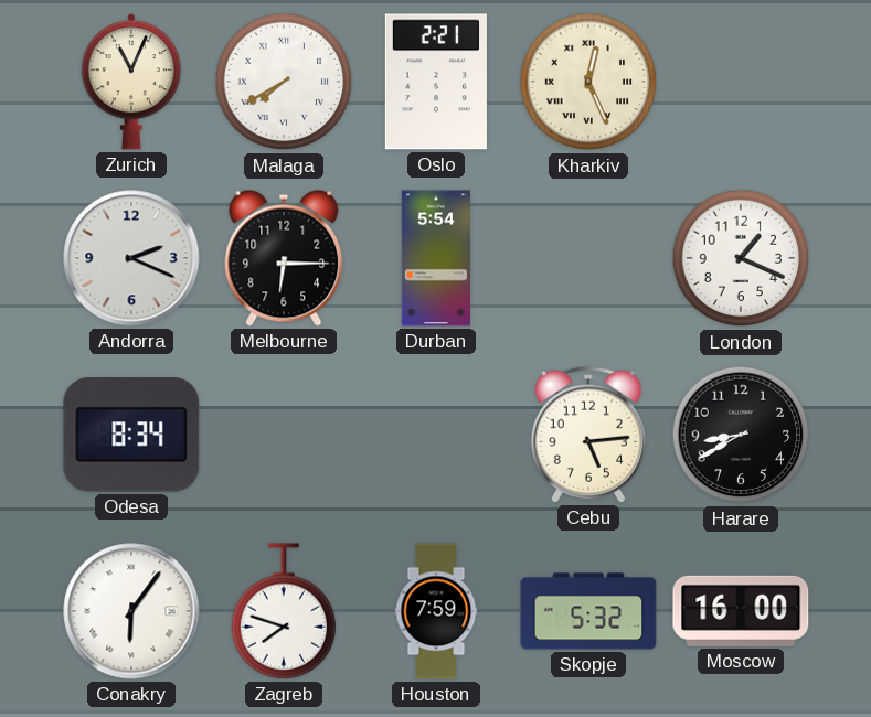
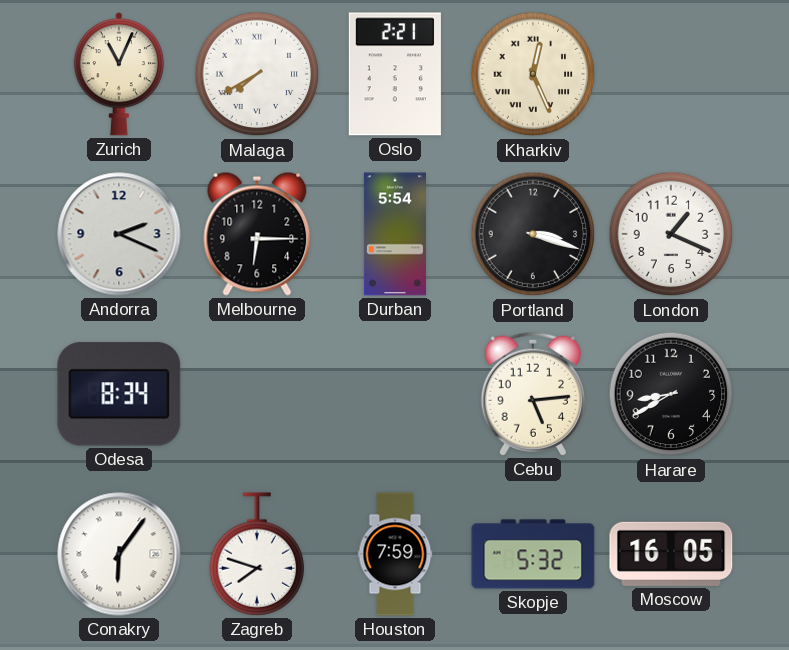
Portland: none -> 3:18 (533, 234)
Moscow: 16:00 -> 16:05 (671, 554)
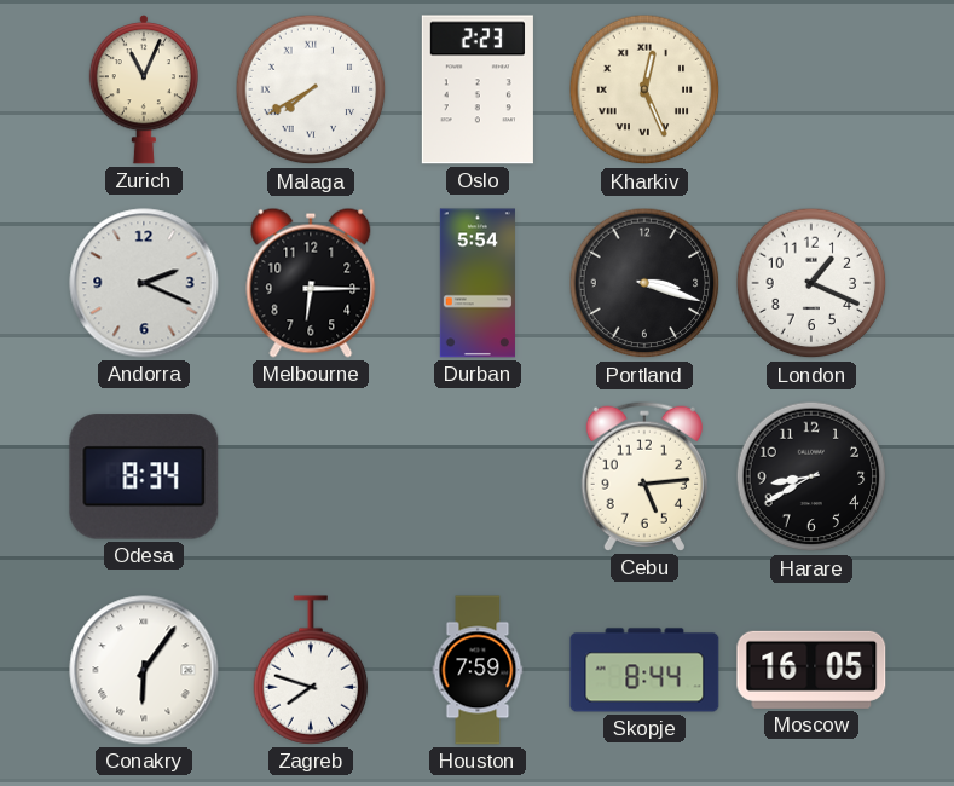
Oslo: 2:21 -> 2:23 (478, 89)
Skopje: 5:32 -> 8:44 (644, 670)
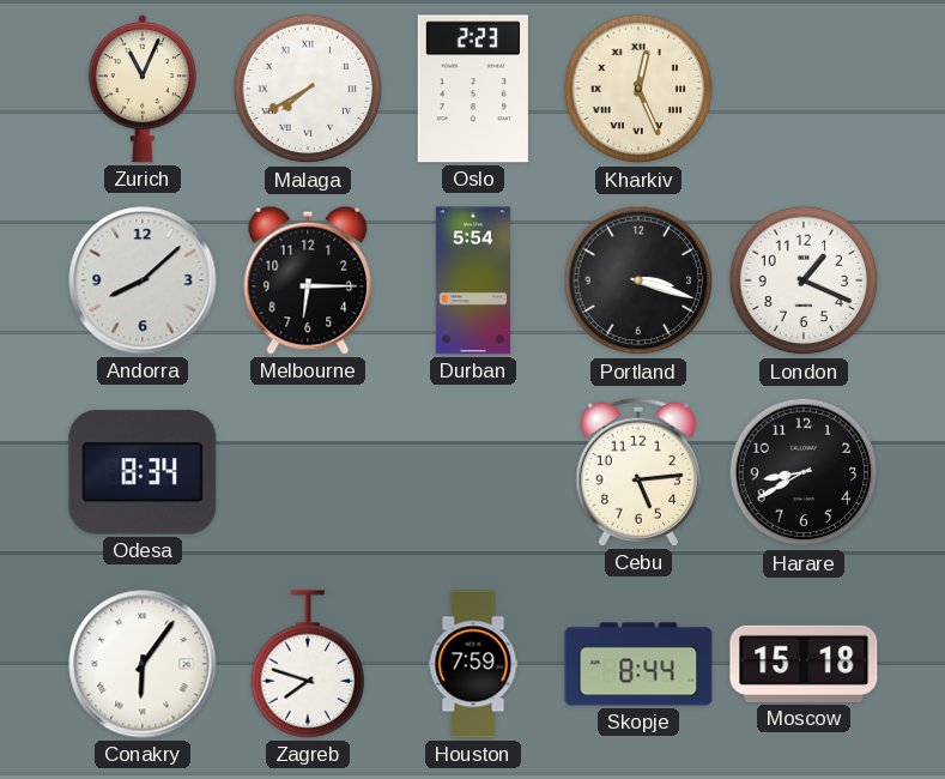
Andorra: 2:19 -> 8:08 (143, 280)
Moscow: 16:05 -> 15:18 (804, 664)
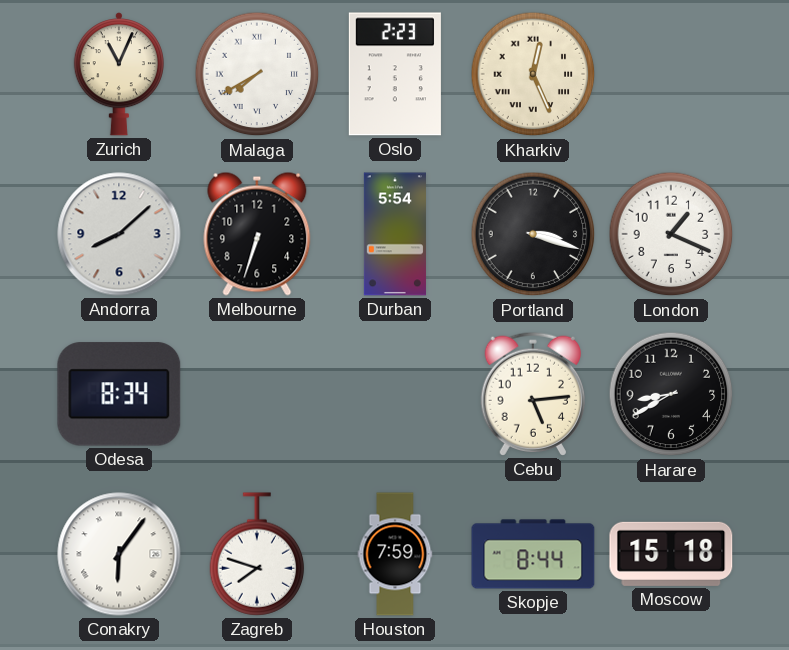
Melbourne: 6:15 -> 6:33 (257, 234)
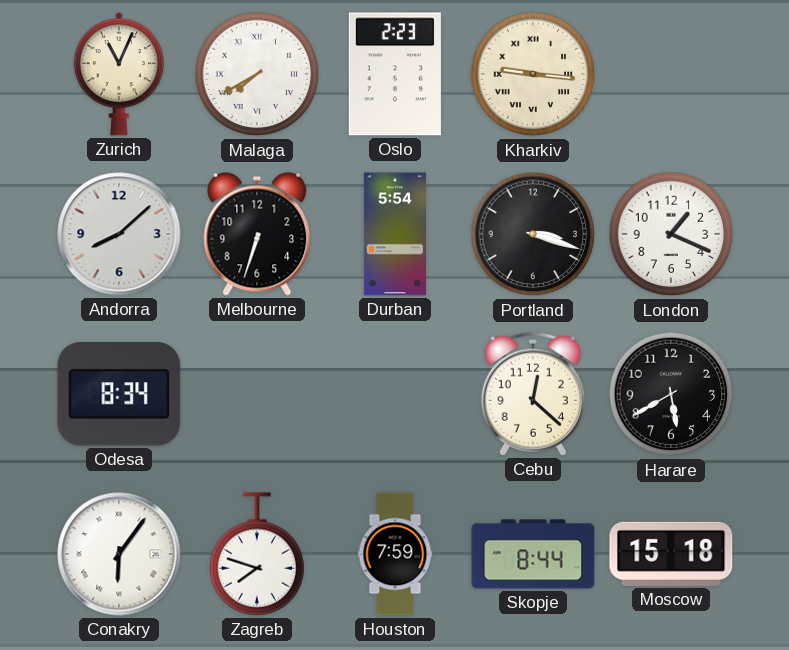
Kharkiv: 12:26 -> 9:16 (533, 74)
Cebu: 5:14 -> 12:22 (532, 394)
Harare: 8:40 -> 5:40 (671, 394)
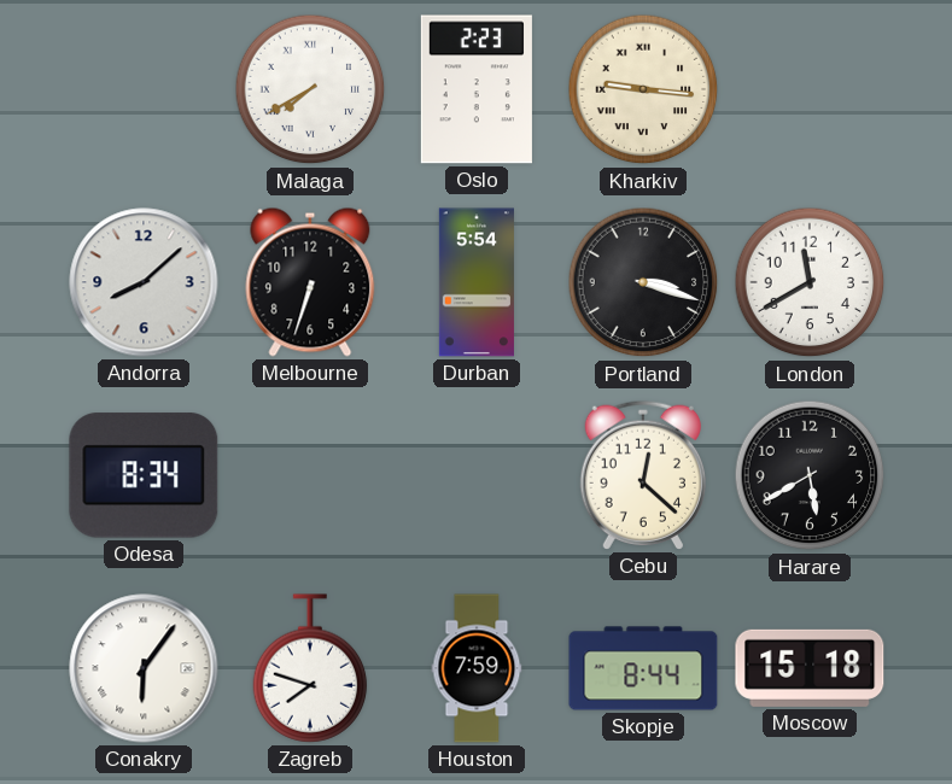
Zurich: 11:04 -> none (119, 74)
London: 1:19 -> 11:40 (810, 282)
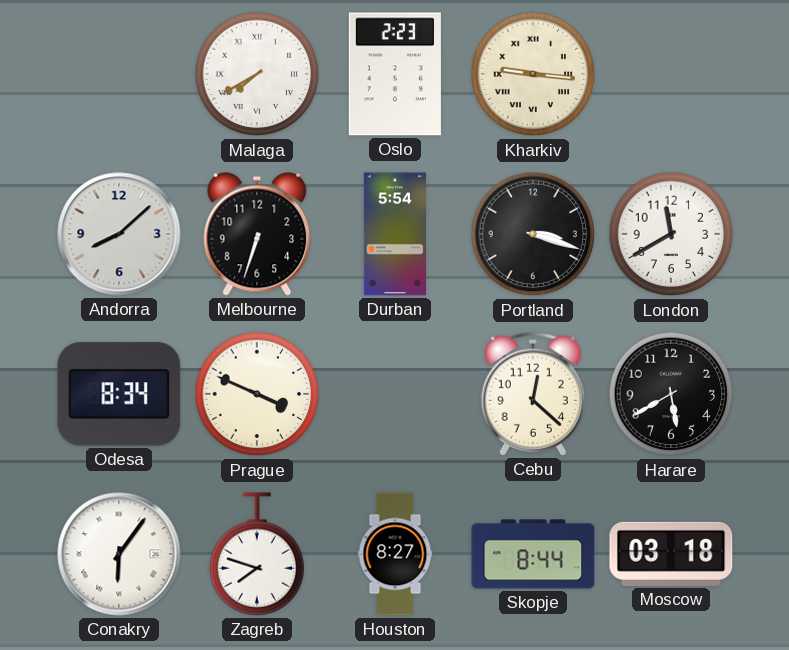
Prague: none -> 3:49 (257, 394)
Houston: 7:59 -> 8:27 (395, 554)
Moscow: 15:18 -> 03:18 (671, 554)
